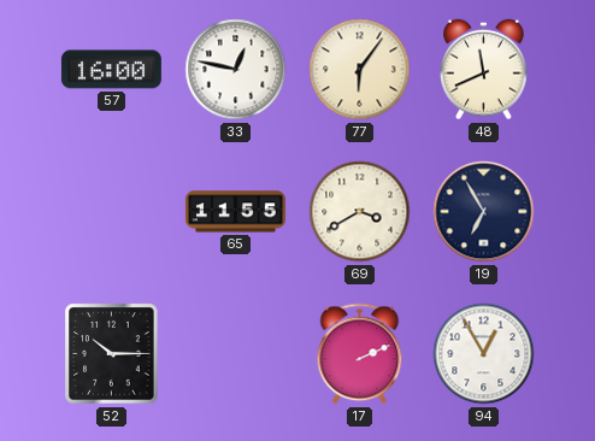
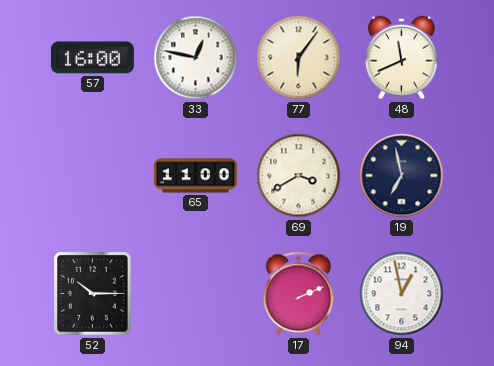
65: 11:55 -> 11:00 (195, 176)
19: 6:55 -> 6:58 (402, 176)
94: 12:55 -> 12:58 (402, 294)
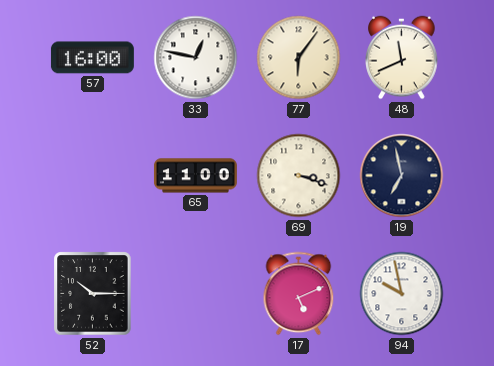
69: 3:40 -> 3:18 (299, 176)
17: 2:11 -> 5:11 (299, 294)
94: 12:58 -> 9:58 (402, 294)
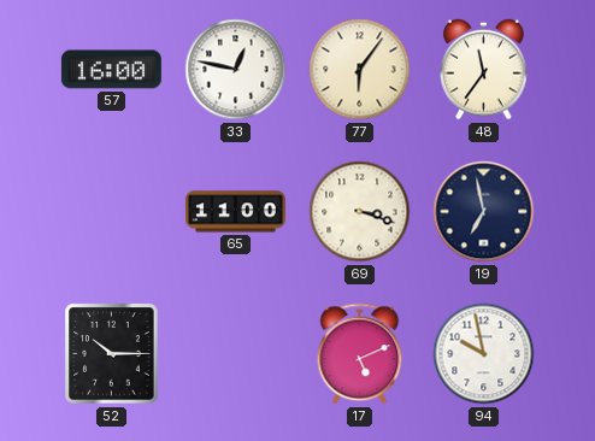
48: 11:41 -> 11:36 (484, 70)
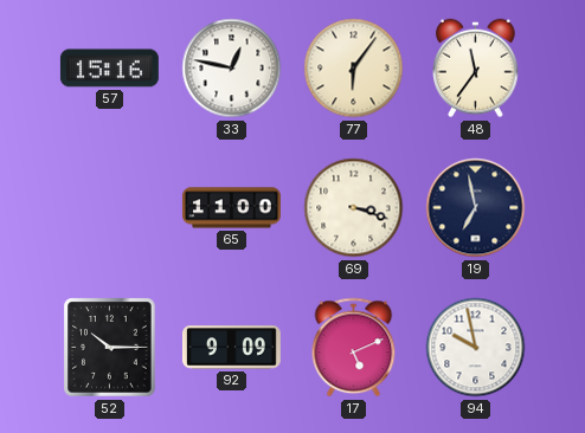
57: 16:00 -> 15:16 (109, 69)
92: none -> 9:09 (231, 348)
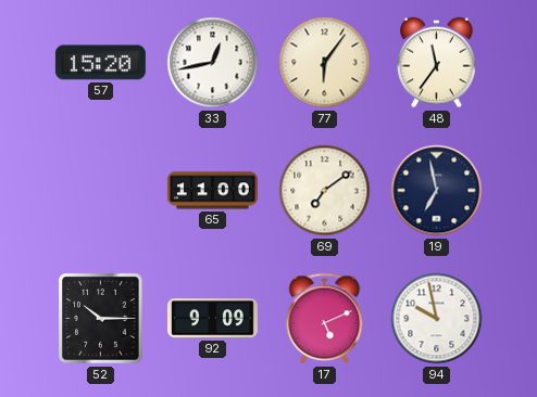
57: 15:16 -> 15:20 (100, 63)
33: 12:47 -> 12:43 (213, 63)
69: 3:18 -> 7:09 (325, 191)
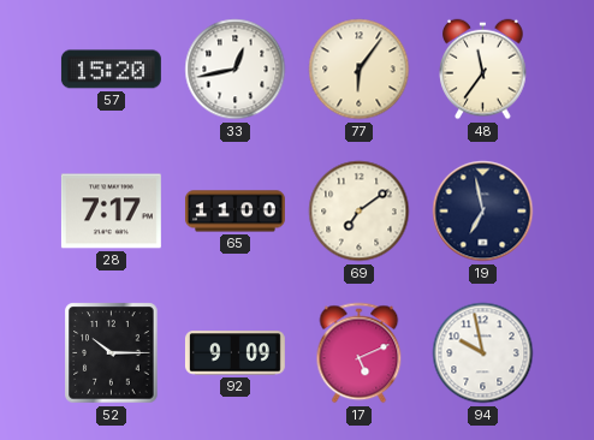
28: none -> 7:17 (111, 212)
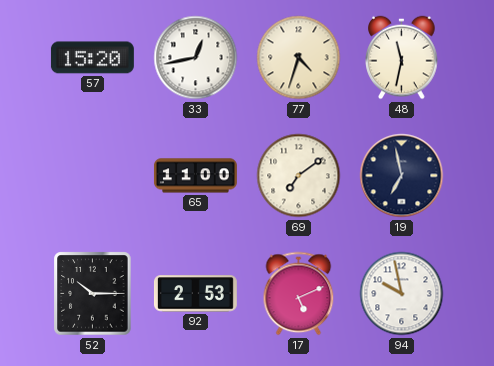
77: 6:06 -> 4:33 (299, 58)
48: 11:36 -> 11:32 (402, 58)
28: 7:17 -> none (111, 212)
92: 9:09 -> 2:53 (195, 294)
